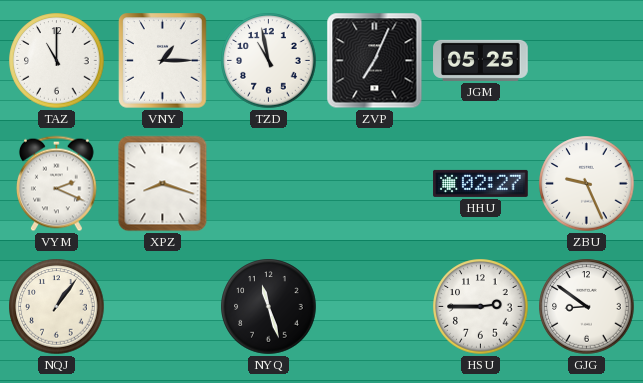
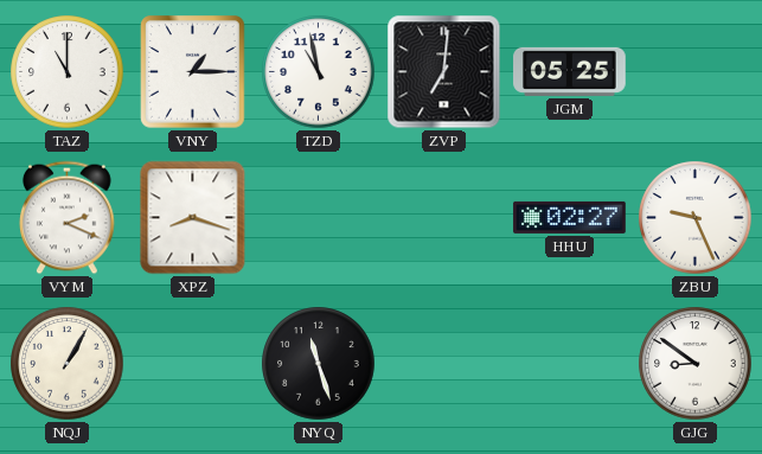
ZVP: 7:04 -> 7:01 (444, 72)
NQJ: 1:06 -> 1:05 (68, 364)
HSU: 2:45 -> none (481, 307)
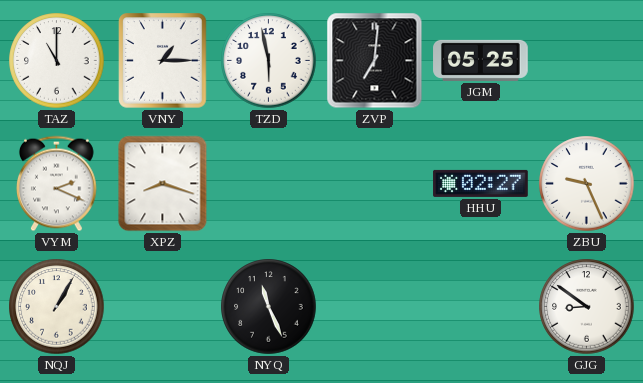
TZD: 10:58 -> 5:58 (269, 61)
NYQ: 11:27 -> 11:26 (269, 307)
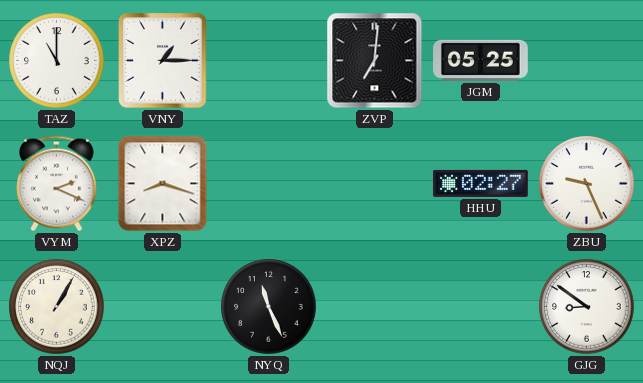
TZD: 5:58 -> none (269, 61)
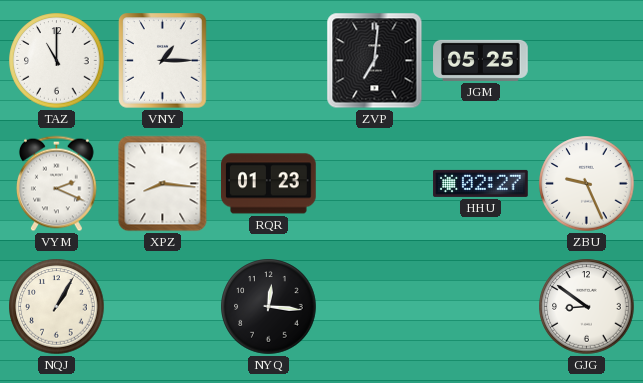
XPZ: 8:18 -> 8:16 (163, 184)
RQR: none -> 01:23 (269, 184)
NYQ: 11:26 -> 12:16 (269, 307)
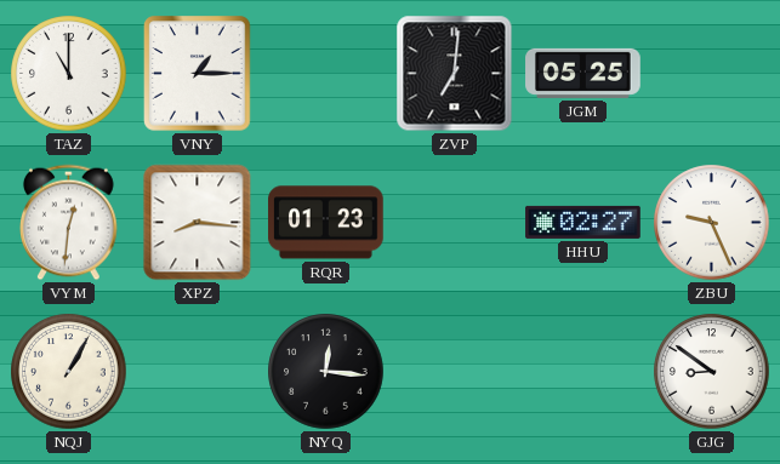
VYM: 2:19 -> 12:31 (69, 223)
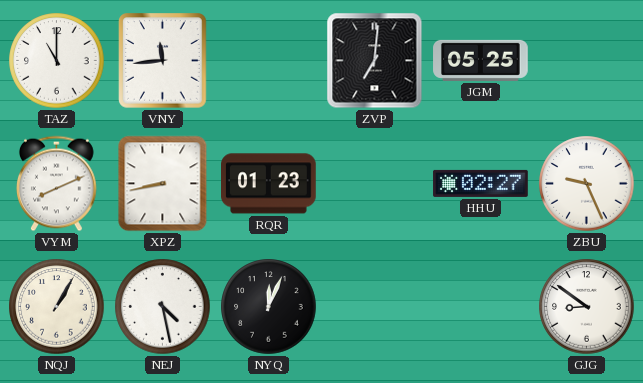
VNY: 1:15 -> 11:44 (163, 61)
VYM: 12:31 -> 8:11 (57, 184)
XPZ: 8:16 -> 8:43 (163, 184)
NEJ: none -> 4:28 (163, 307)
NYQ: 12:16 -> 12:04 (269, 307)
